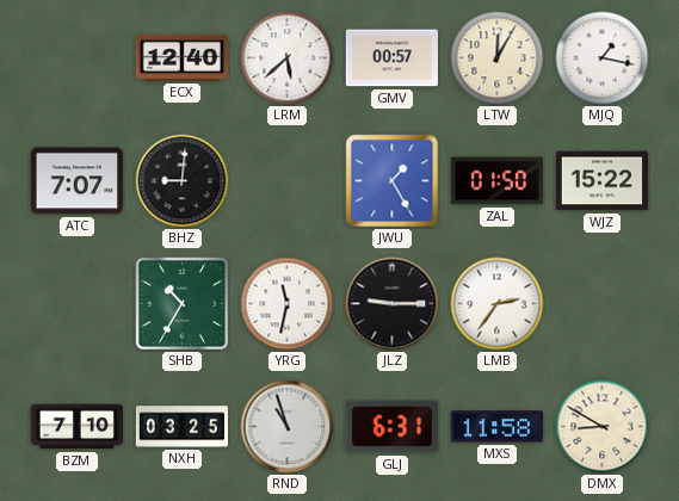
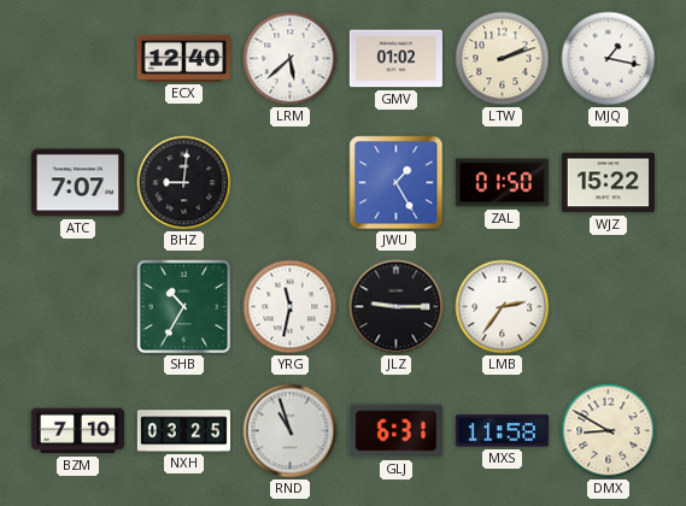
GMV: 00:57 -> 01:02 (395, 59)
LTW: 12:05 -> 2:12 (503, 59)
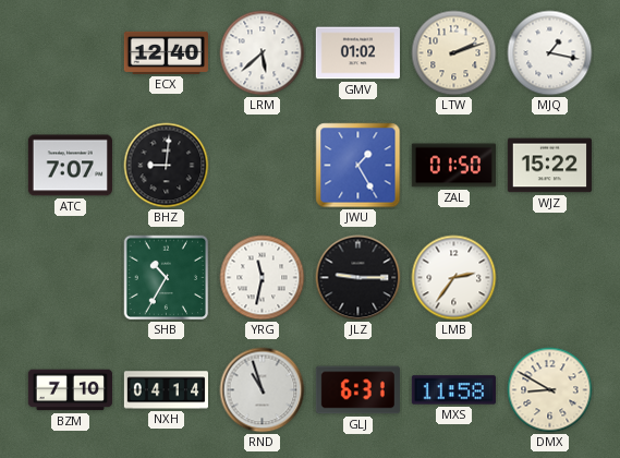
NXH: 03:25 -> 04:14 (166, 390)
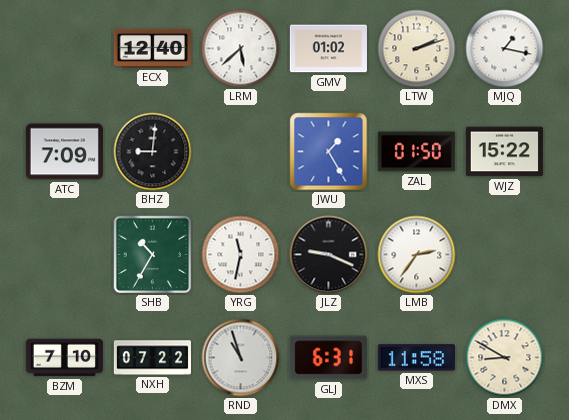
ATC: 7:07 -> 7:09 (64, 152)
JLZ: 9:15 -> 9:19 (329, 255)
NXH: 04:14 -> 07:22 (152, 358)
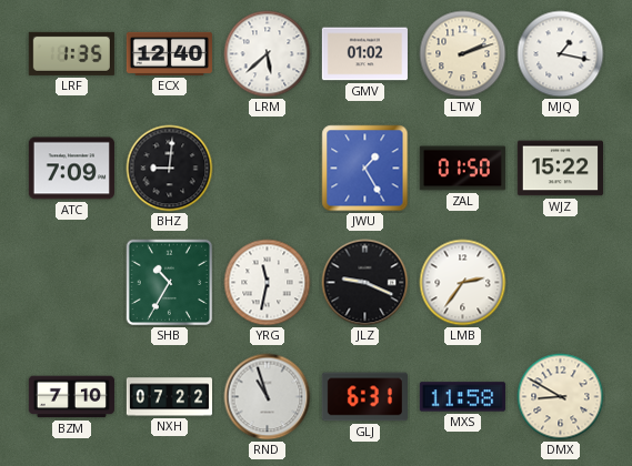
LRF: none -> 1:35 (71, 53)
